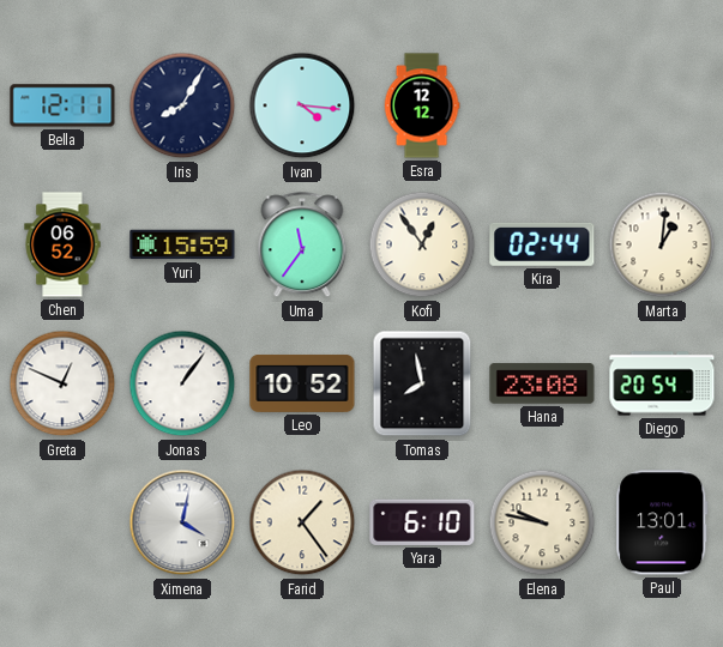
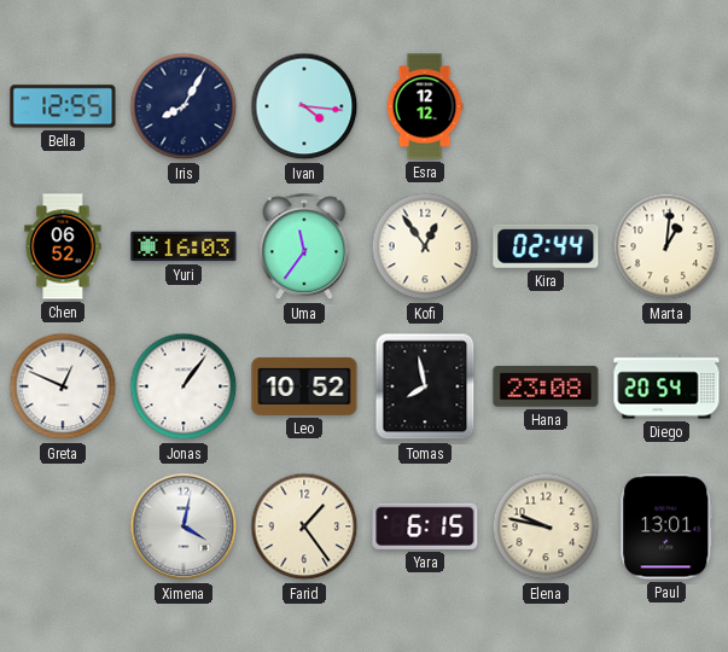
Bella: 12:11 -> 12:55 (63, 106)
Yuri: 15:59 -> 16:03 (184, 246)
Yara: 6:10 -> 6:15 (425, 526)
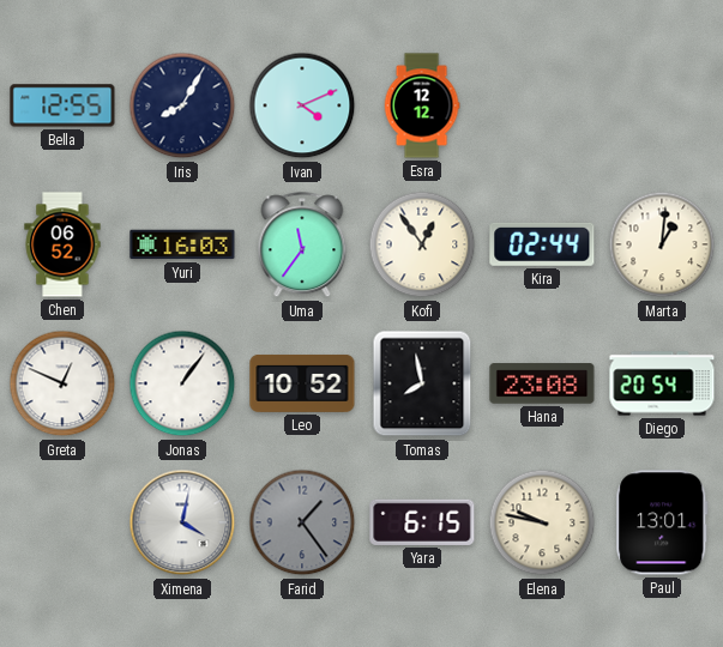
Ivan: 4:16 -> 4:11 (302, 105)
Farid dial: cream -> grey (302, 522)
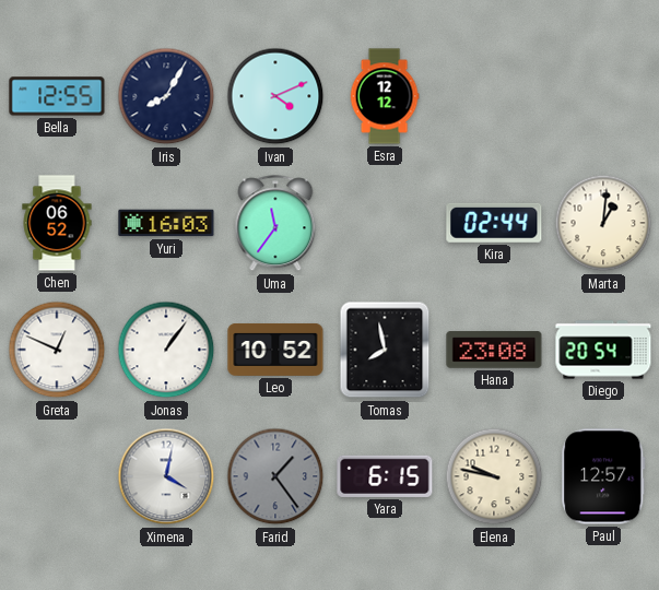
Kofi: 12:54 -> none (422, 244)
Paul: 13:01 -> 12:57 (603, 476)
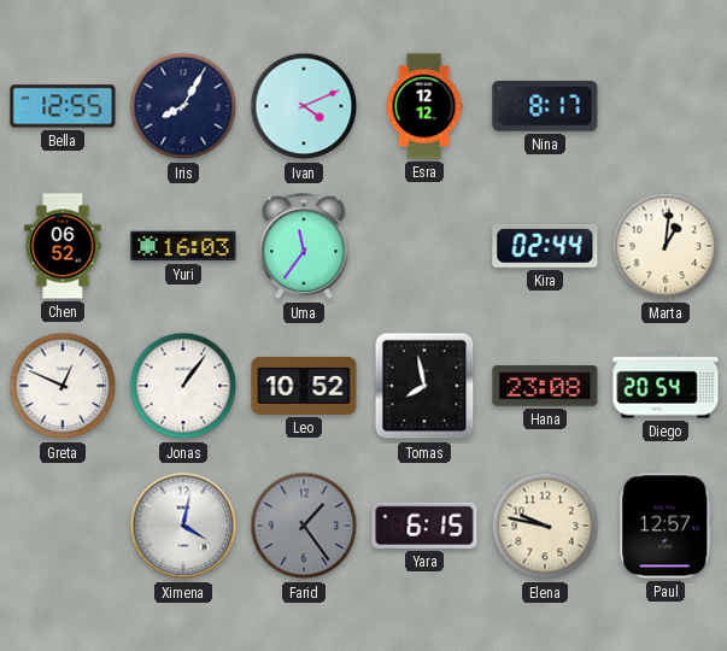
Nina: none -> 8:17 (545, 107)
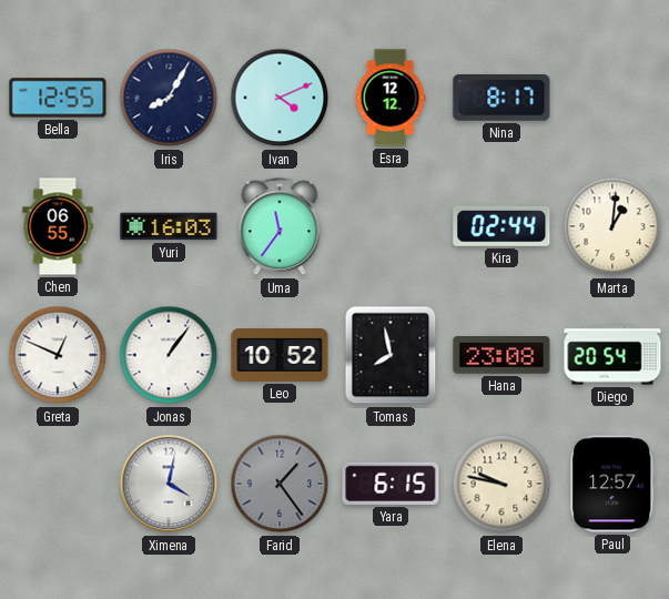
Chen: 06:52 -> 06:55 (58, 226)
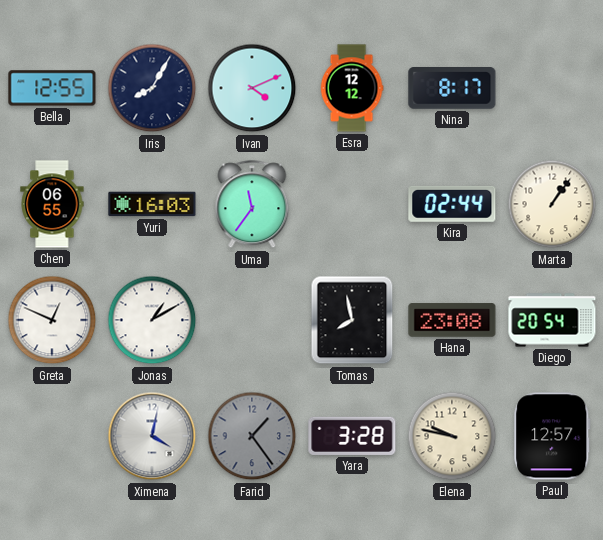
Marta: 1:01 -> 1:06 (552, 204)
Jonas: 1:06 -> 1:10 (152, 320)
Leo: 10:52 -> none (280, 355)
Yara: 6:15 -> 3:28 (352, 436)
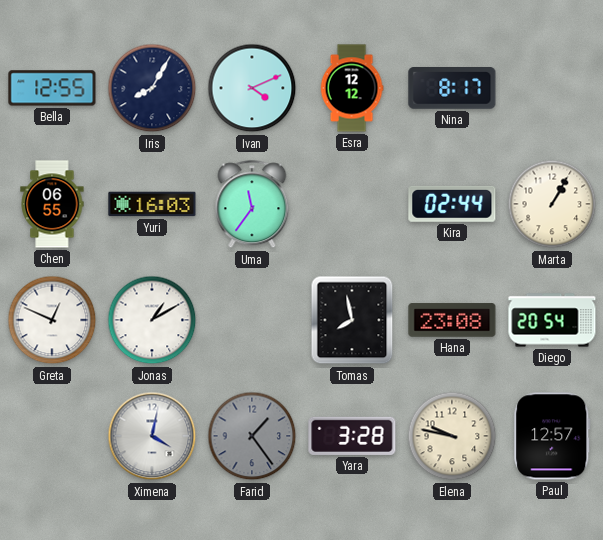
Marta: 1:06 -> 1:05 (552, 204)
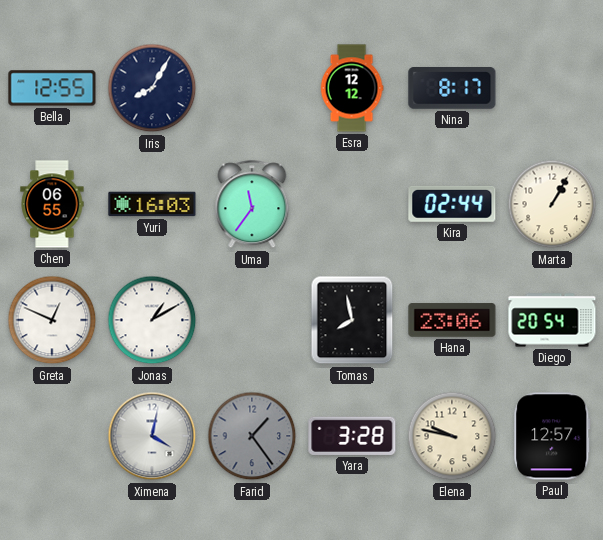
Ivan: 4:11 -> none (252, 88)
Hana: 23:08 -> 23:06 (452, 320)
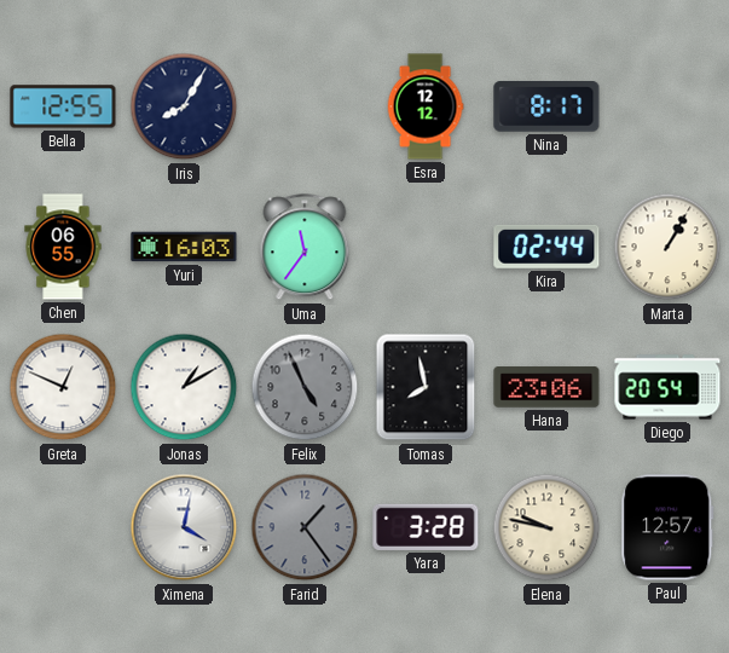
Felix: none -> 4:56 (305, 387)
